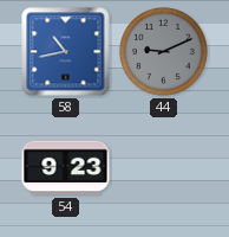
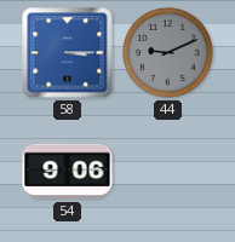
58: 10:43 -> 3:15 (68, 53)
54: 9:23 -> 9:06 (68, 172)
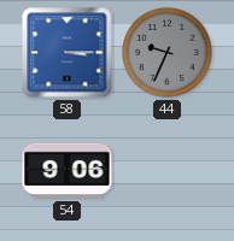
44: 9:11 -> 9:34 (168, 53)
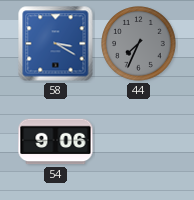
58: 3:15 -> 3:20 (56, 44)
44: 9:34 -> 7:34 (139, 44)
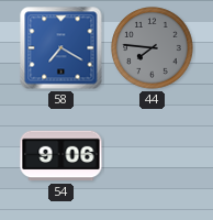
58: 3:20 -> 7:20 (61, 48)
44: 7:34 -> 7:46 (153, 48)
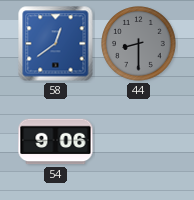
58: 7:20 -> 12:39 (56, 44)
44: 7:46 -> 8:30 (139, 44)
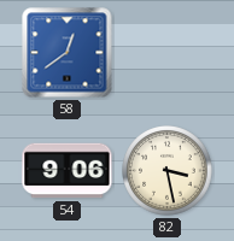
44: 8:30 -> none (139, 44)
82: none -> 3:28 (168, 171)
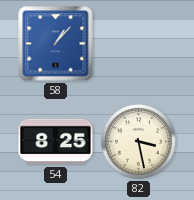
58: 12:39 -> 1:07 (56, 44)
54: 9:06 -> 8:25 (56, 142)
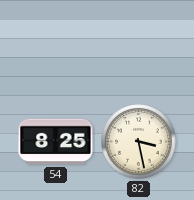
58: 1:07 -> none (56, 44)
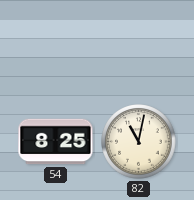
82: 3:28 -> 11:02 (139, 142)
